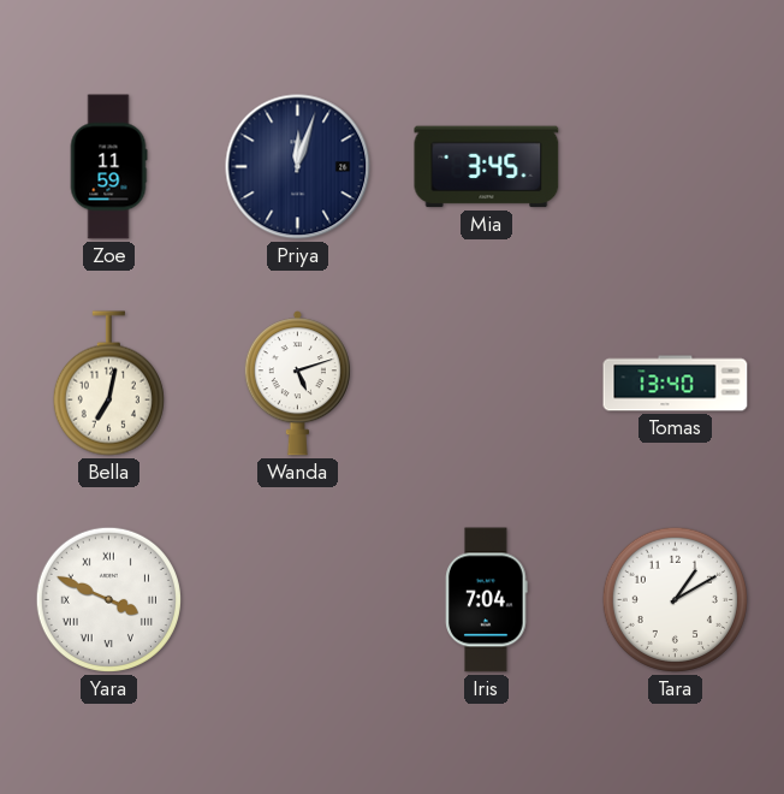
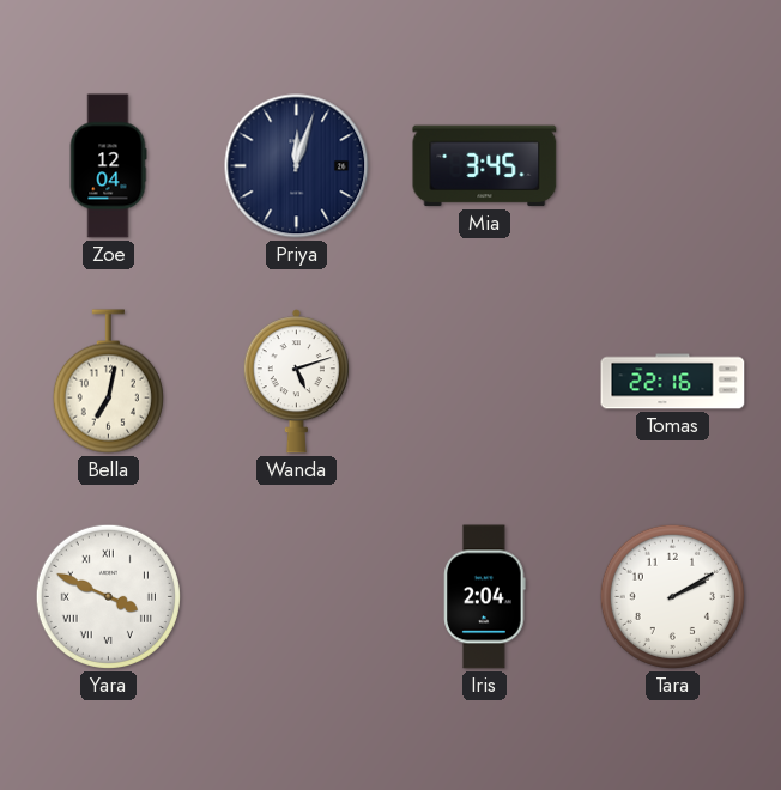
Zoe: 11:59 -> 12:04 (108, 166)
Tomas: 13:40 -> 22:16 (673, 382)
Iris: 7:04 -> 2:04 (485, 597)
Tara: 1:10 -> 2:10 (672, 596)
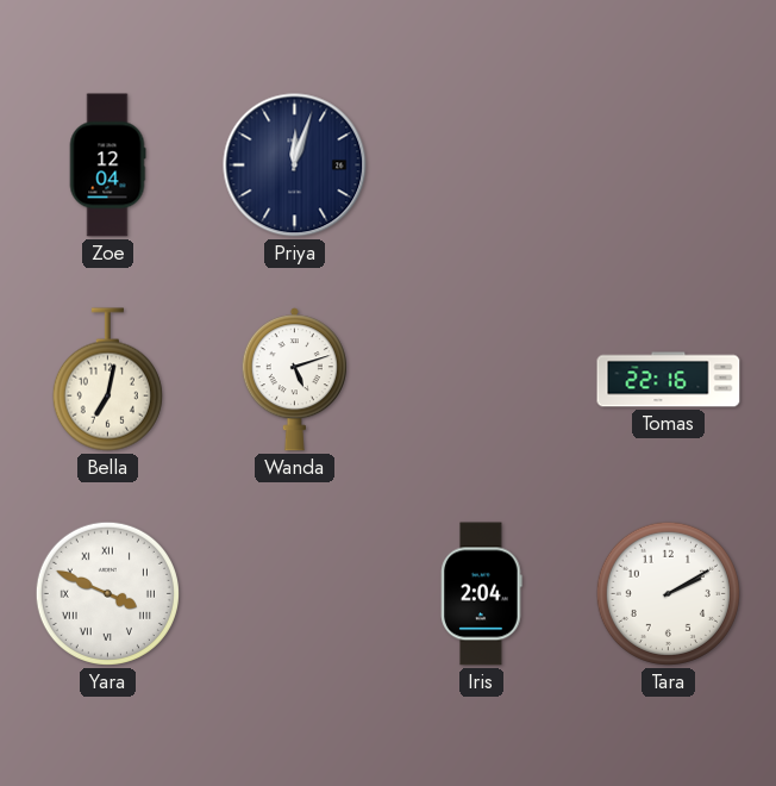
Mia: 3:45 -> none (485, 166)
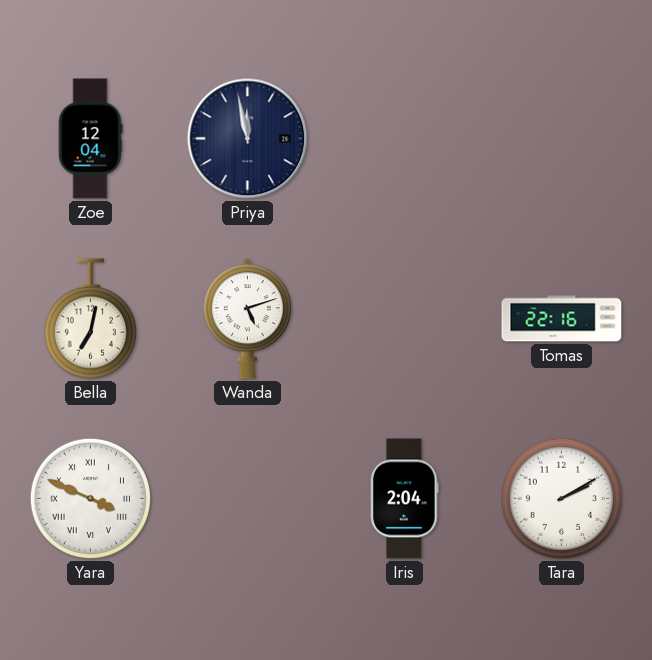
Priya: 12:03 -> 11:58 (248, 139)
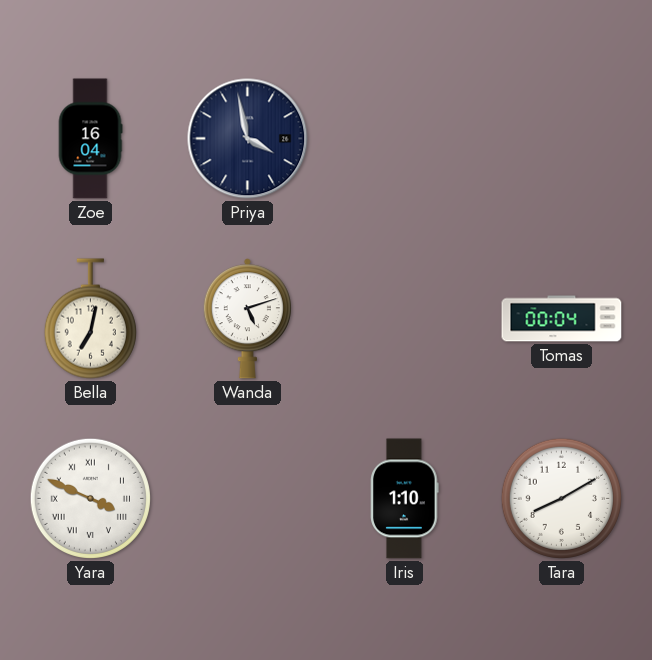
Zoe: 12:04 -> 16:04 (90, 139)
Priya: 11:58 -> 3:58 (248, 139)
Tomas: 22:16 -> 00:04 (562, 319)
Iris: 2:04 -> 1:10 (405, 499)
Tara: 2:10 -> 8:10 (561, 498)
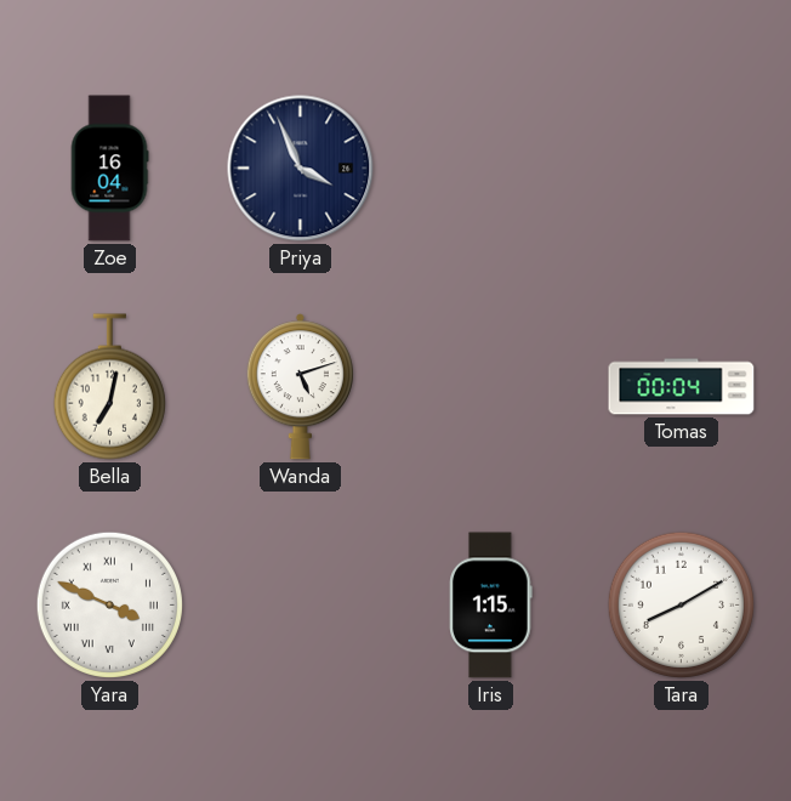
Priya: 3:58 -> 3:56 (301, 169)
Iris: 1:10 -> 1:15 (491, 606)
